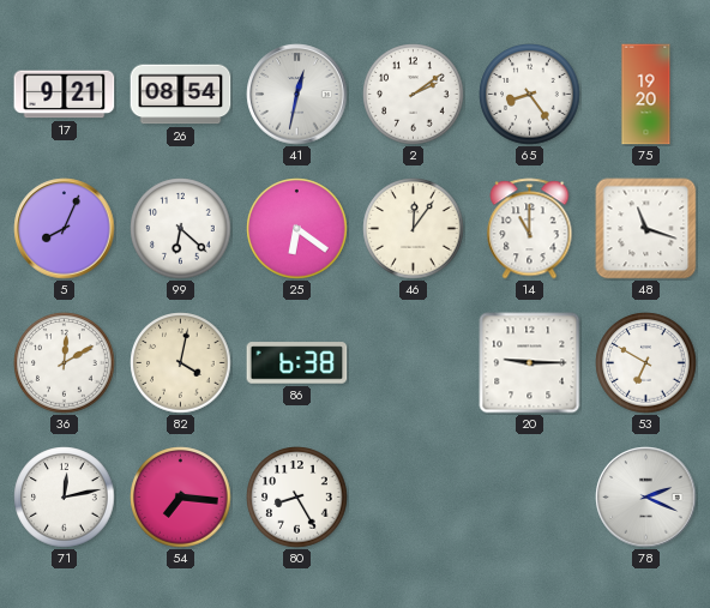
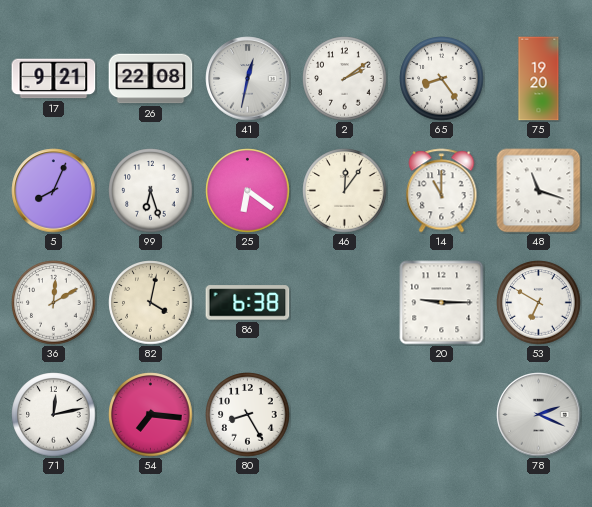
26: 08:54 -> 22:08 (151, 79)
99: 6:22 -> 6:27 (151, 191)
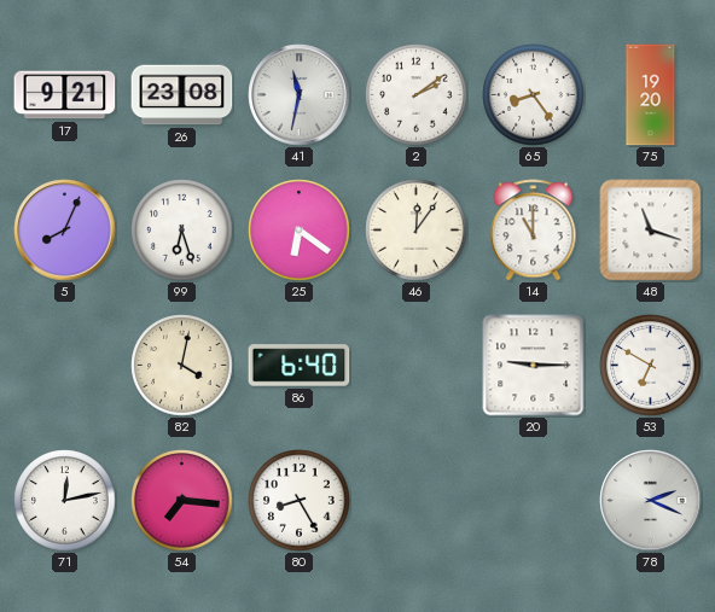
26: 22:08 -> 23:08 (182, 95)
41: 12:32 -> 11:32 (300, 95)
36: 12:10 -> none (54, 303)
86: 6:38 -> 6:40 (300, 366)
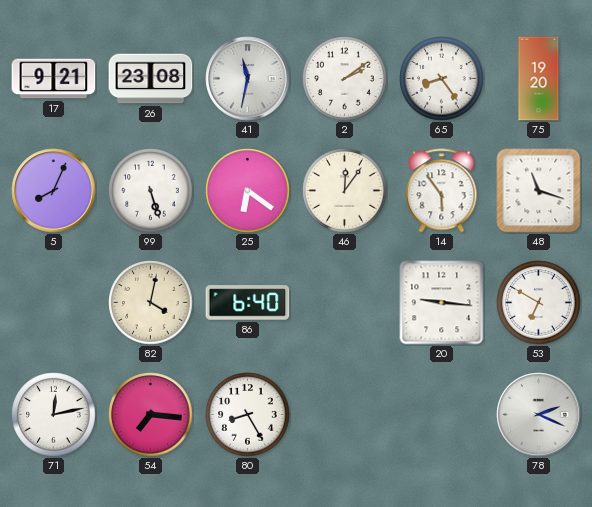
99: 6:27 -> 5:27 (151, 191)
14: 11:00 -> 5:54 (442, 191)
20: 9:15 -> 9:16 (442, 303)
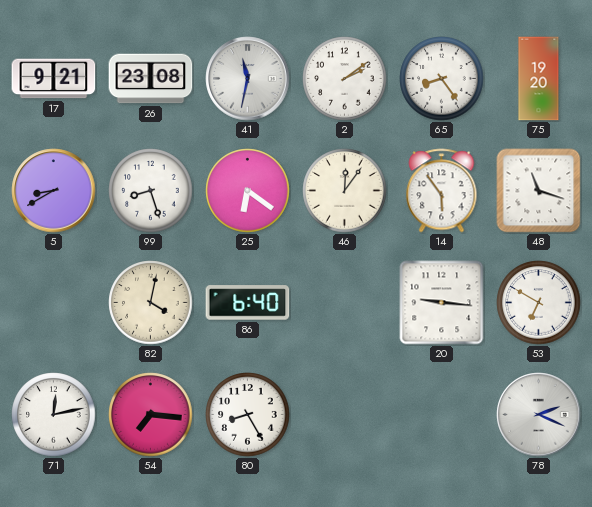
5: 8:04 -> 8:40 (54, 191)
99: 5:27 -> 8:27 (151, 191)
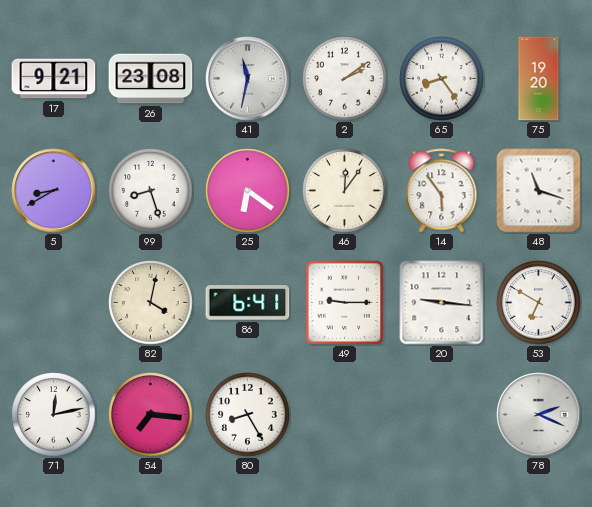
86: 6:40 -> 6:41 (248, 303)
49: none -> 9:15 (344, 302)
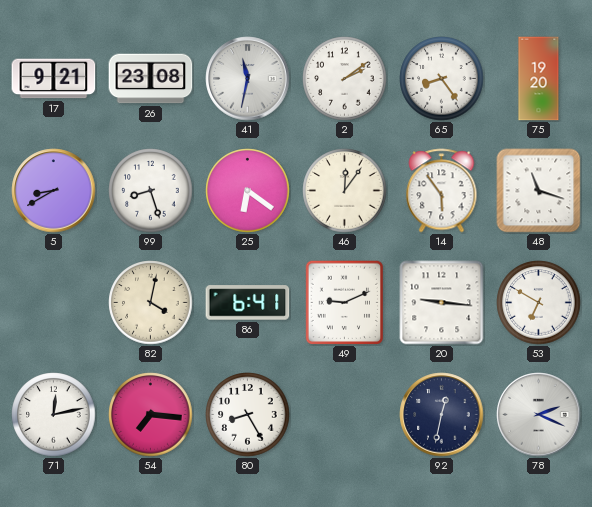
49: 9:15 -> 9:11 (344, 302)
92: none -> 12:32 (442, 415)
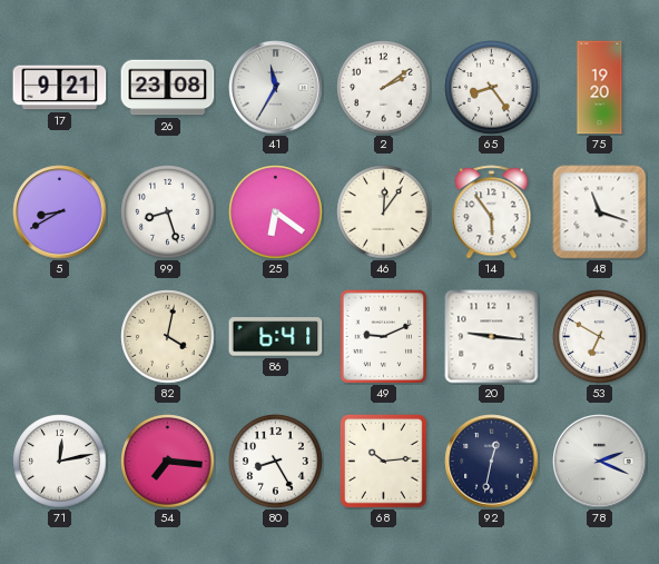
41: 11:32 -> 11:35 (276, 88)
68: none -> 10:14 (383, 462)
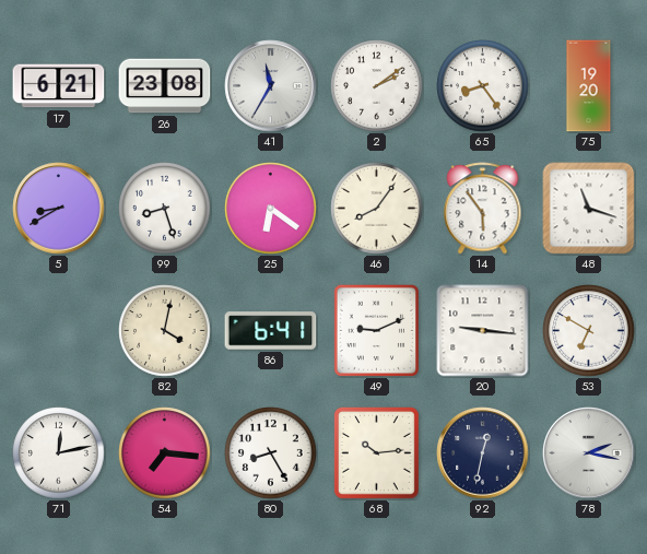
17: 9:21 -> 6:21 (59, 86)
46: 12:06 -> 8:06 (377, 209)
78: 2:19 -> 2:17 (589, 453)
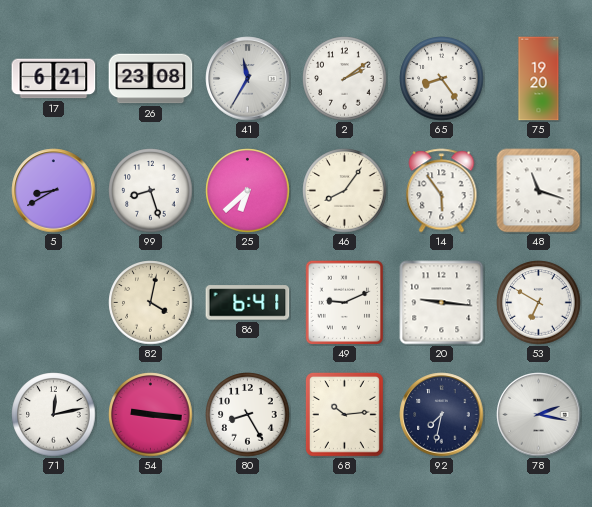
25: 6:21 -> 6:38 (248, 191)
54: 7:16 -> 9:16 (151, 415)
92: 12:32 -> 7:32 (442, 415)
